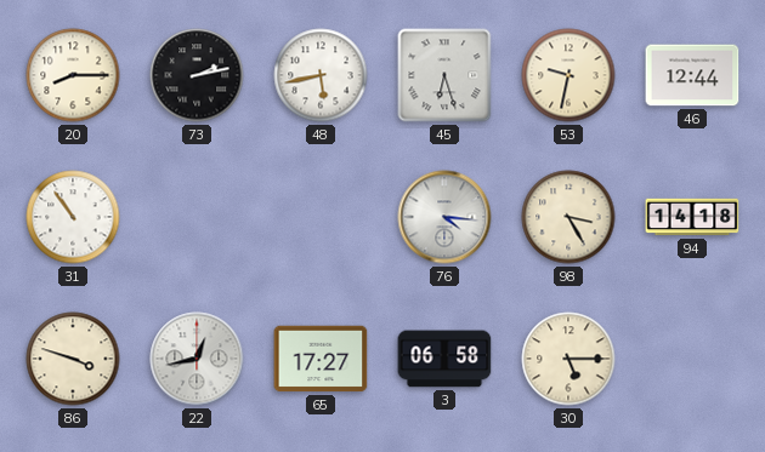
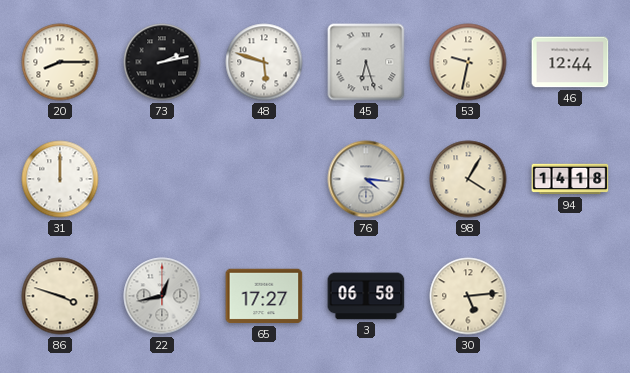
48: 5:43 -> 5:48 (264, 62)
31: 10:54 -> 12:00 (60, 179)
98: 3:25 -> 4:05 (468, 179)
30: 5:15 -> 5:14 (468, 296)
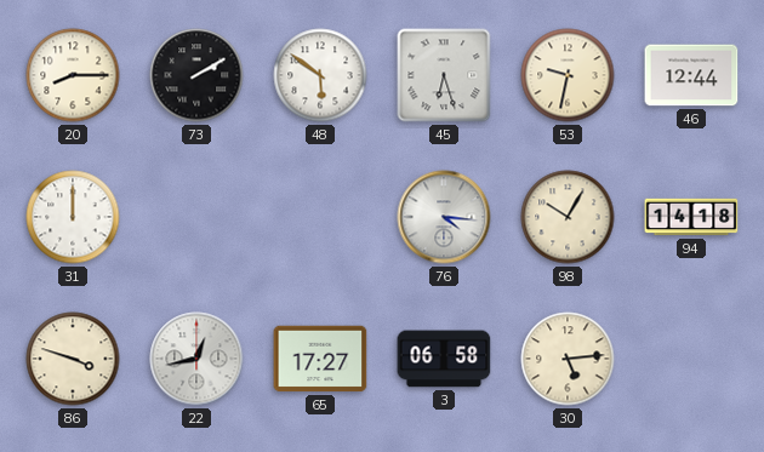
73: 2:13 -> 2:10 (196, 75)
48: 5:48 -> 5:51 (320, 75)
98: 4:05 -> 10:05 (568, 217)
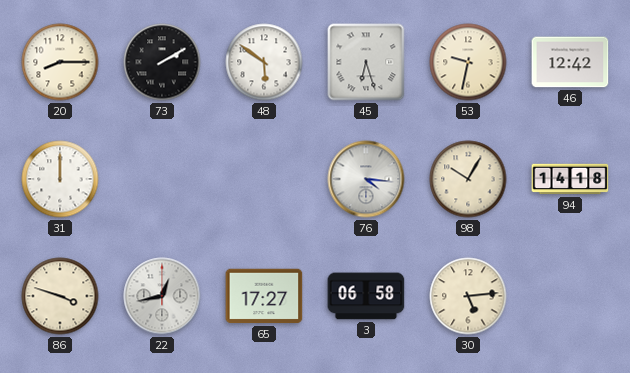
46: 12:44 -> 12:42 (570, 62)
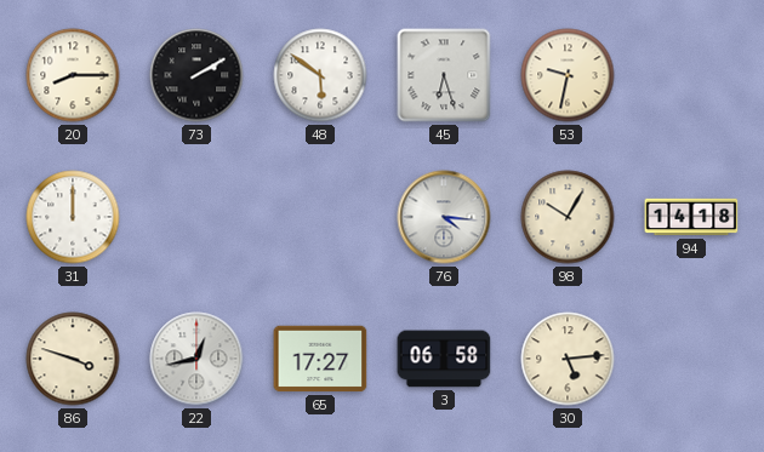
46: 12:42 -> none (570, 62)
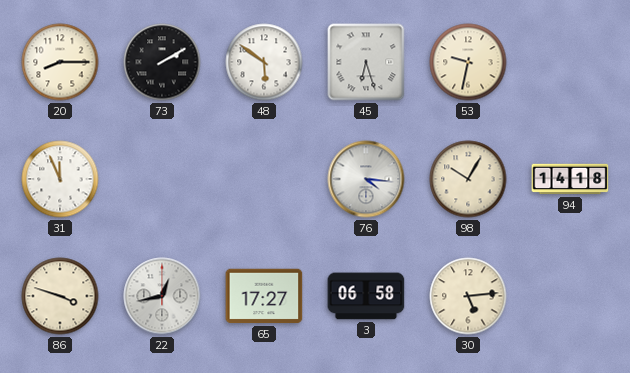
31: 12:00 -> 11:56 (60, 179)
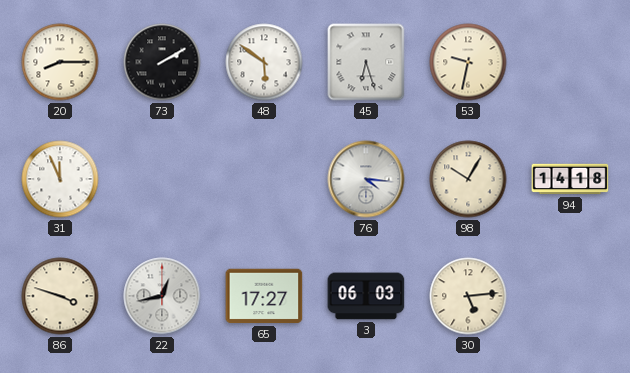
3: 06:58 -> 06:03 (366, 296)
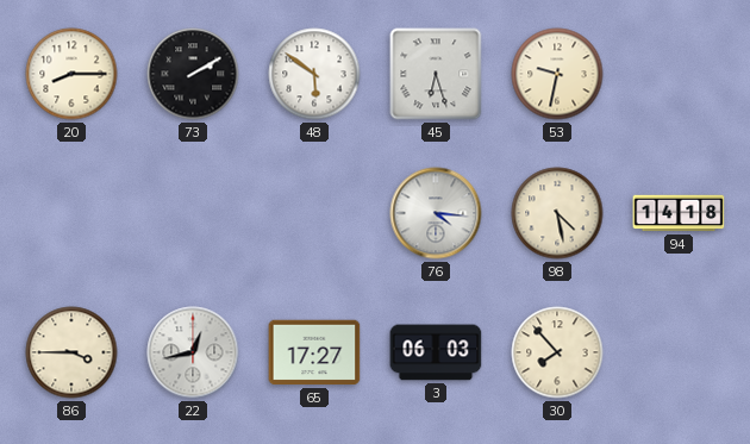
31: 11:56 -> none (60, 179)
98: 10:05 -> 4:28 (557, 213)
86: 3:48 -> 3:45 (71, 352)
30: 5:14 -> 7:53 (557, 352)
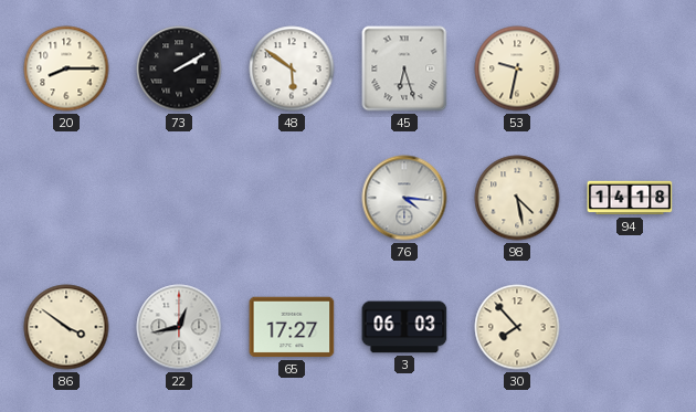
86: 3:45 -> 3:51 (66, 327)
